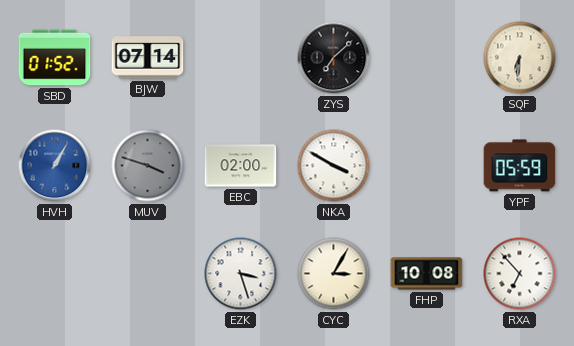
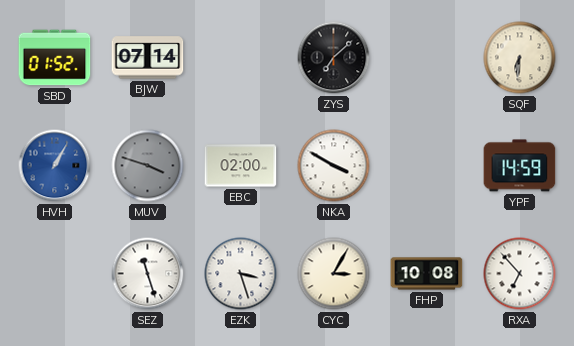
YPF: 05:59 -> 14:59 (520, 166)
SEZ: none -> 11:27 (148, 274)
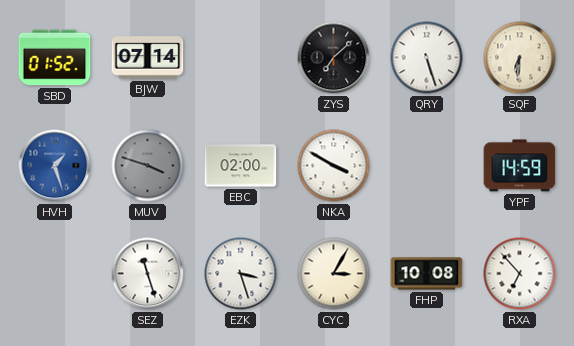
QRY: none -> 5:27 (427, 58)
HVH: 1:05 -> 1:27 (55, 166)
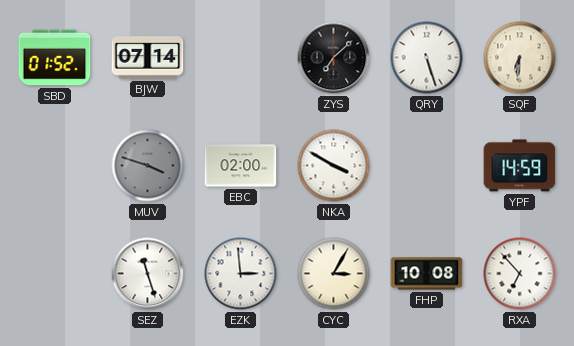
HVH: 1:27 -> none (55, 166)
EZK: 3:27 -> 2:59 (241, 274)
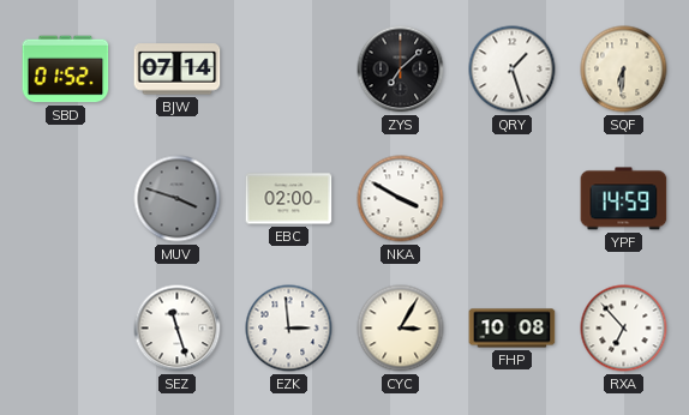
QRY: 5:27 -> 1:27 (513, 70)
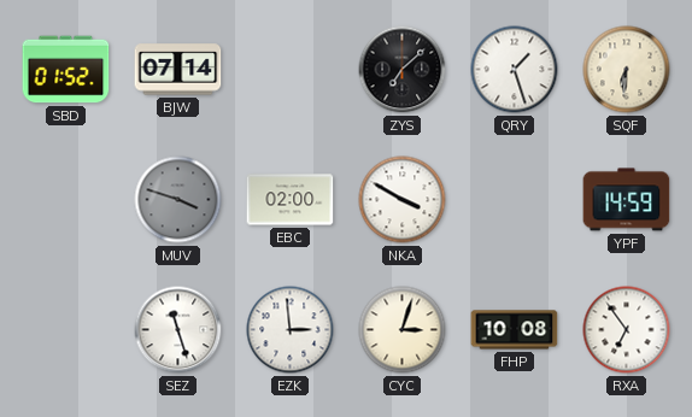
CYC: 3:05 -> 3:03 (403, 330)
RXA: 6:53 -> 6:54 (627, 330)
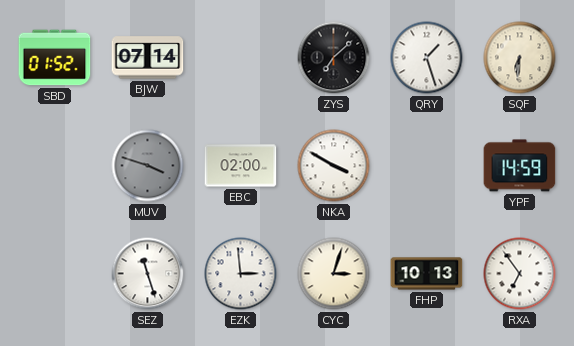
FHP: 10:08 -> 10:13 (427, 274)
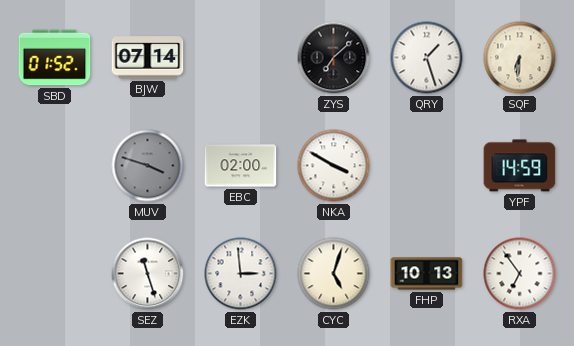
CYC: 3:03 -> 5:03 (334, 274)
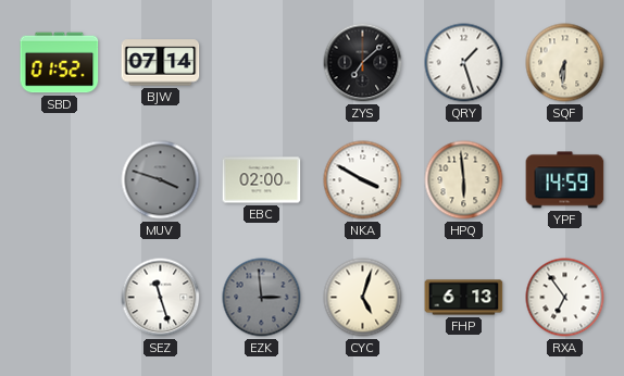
HPQ: none -> 5:59 (464, 180)
EZK dial: white -> grey (262, 298)
FHP: 10:13 -> 6:13 (464, 298)
